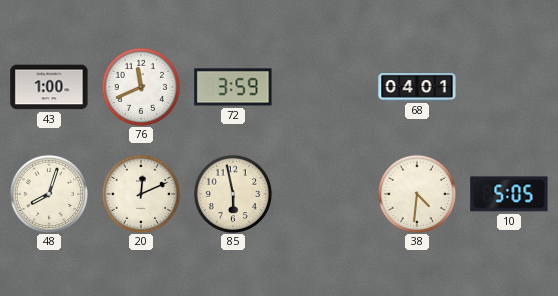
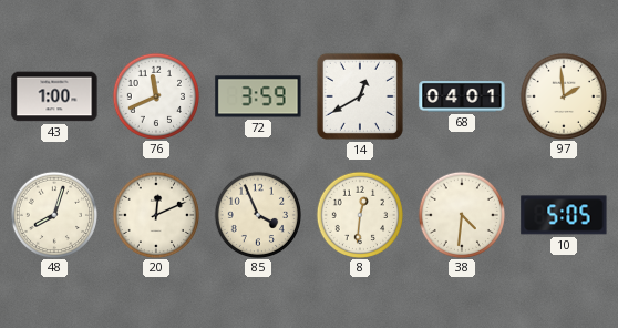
14: none -> 12:40 (360, 96)
97: none -> 1:59 (563, 95)
85: 5:58 -> 3:56 (257, 214)
8: none -> 12:31 (359, 214)
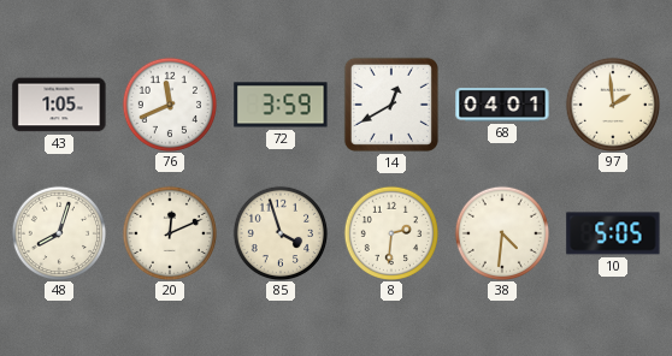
43: 1:00 -> 1:05 (59, 105)
85: 3:56 -> 3:57 (279, 232)
8: 12:31 -> 2:31 (390, 232)
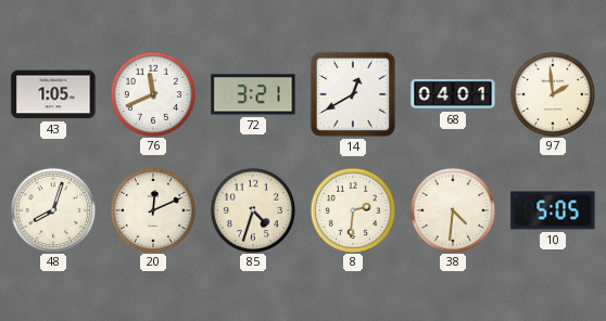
72: 3:59 -> 3:21 (253, 94)
85: 3:57 -> 4:33 (252, 209)
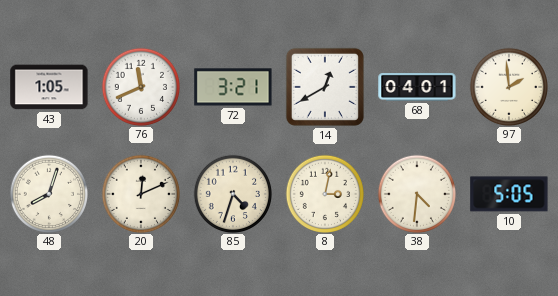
8: 2:31 -> 3:02 (324, 193)
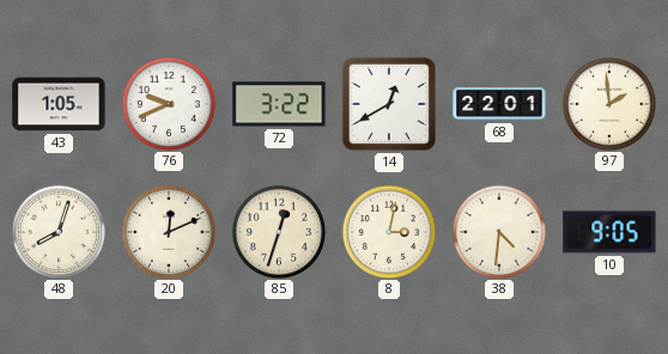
76: 11:41 -> 9:41 (168, 103)
72: 3:21 -> 3:22 (279, 104)
68: 04:01 -> 22:01 (499, 105)
85: 4:33 -> 12:33 (278, 231)
10: 5:05 -> 9:05 (609, 232)
